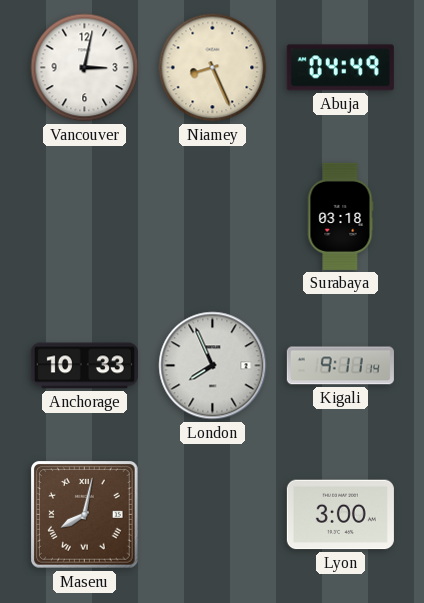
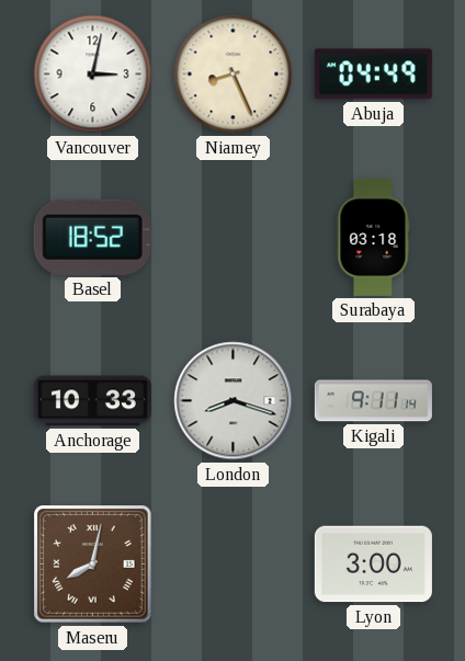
Basel: none -> 18:52 (92, 237)
London: 7:56 -> 8:18 (234, 401)
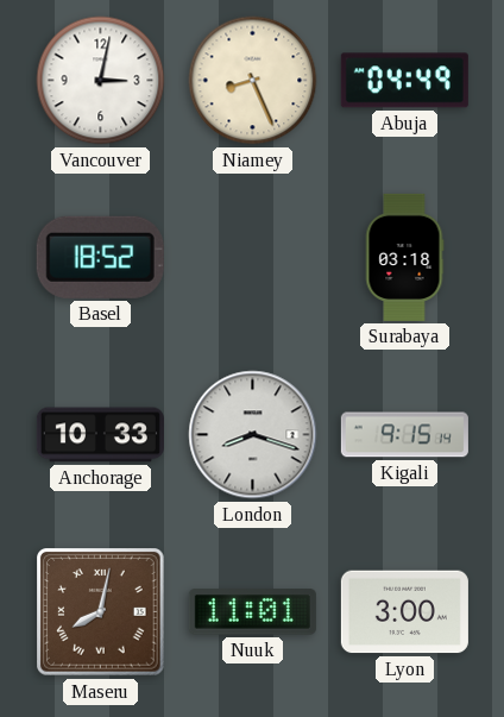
Kigali: 9:11 -> 9:15 (404, 435)
Nuuk: none -> 11:01 (252, 612)
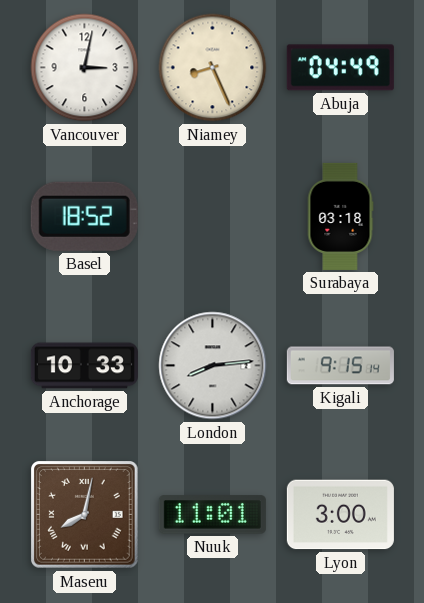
London: 8:18 -> 8:14 (213, 366)
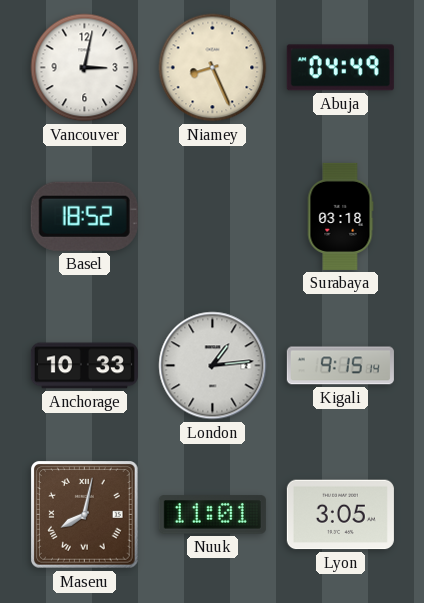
London: 8:14 -> 1:14 (213, 366)
Lyon: 3:00 -> 3:05 (340, 515)
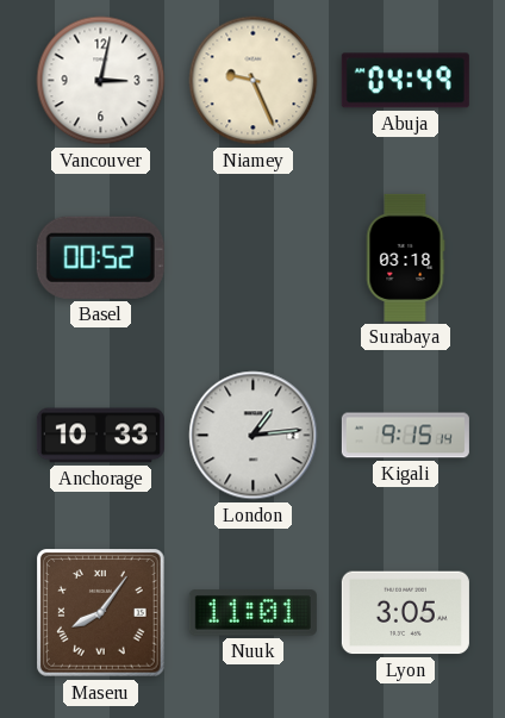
Niamey: 8:26 -> 9:26 (254, 81)
Basel: 18:52 -> 00:52 (100, 257)
Maseru: 8:02 -> 8:06 (101, 613)
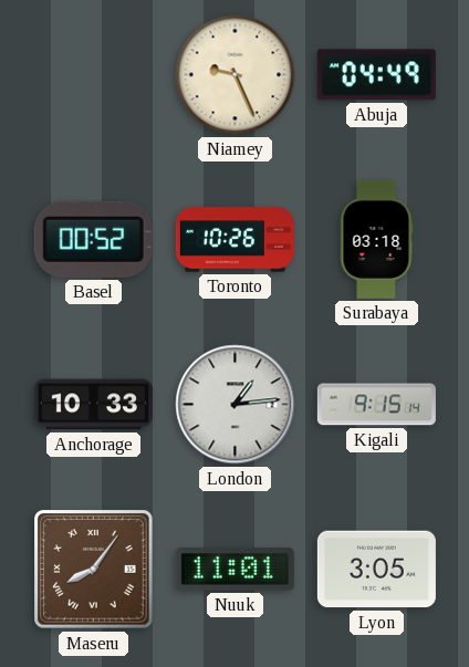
Vancouver: 3:02 -> none (101, 81)
Toronto: none -> 10:26 (234, 240)
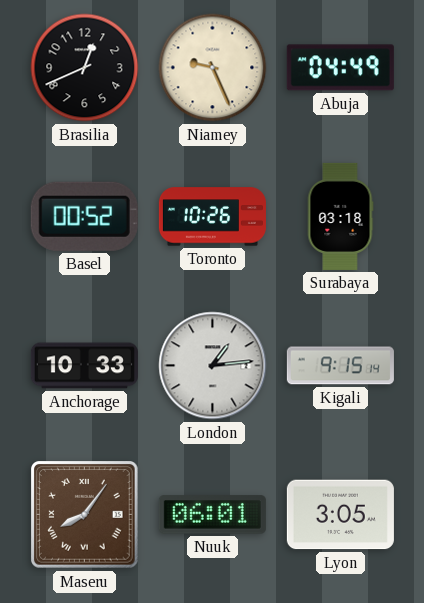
Brasilia: none -> 12:41 (85, 68)
Nuuk: 11:01 -> 06:01 (212, 515)
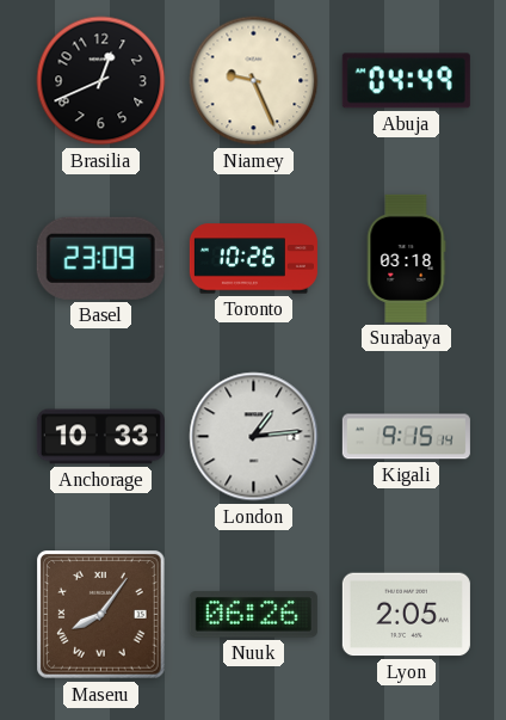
Basel: 00:52 -> 23:09 (100, 258)
Nuuk: 06:01 -> 06:26 (253, 615)
Lyon: 3:05 -> 2:05 (406, 615)
